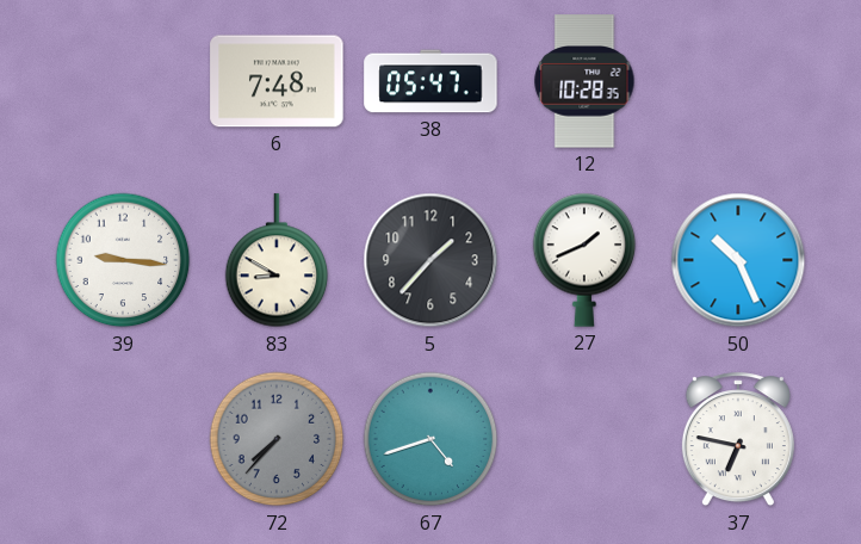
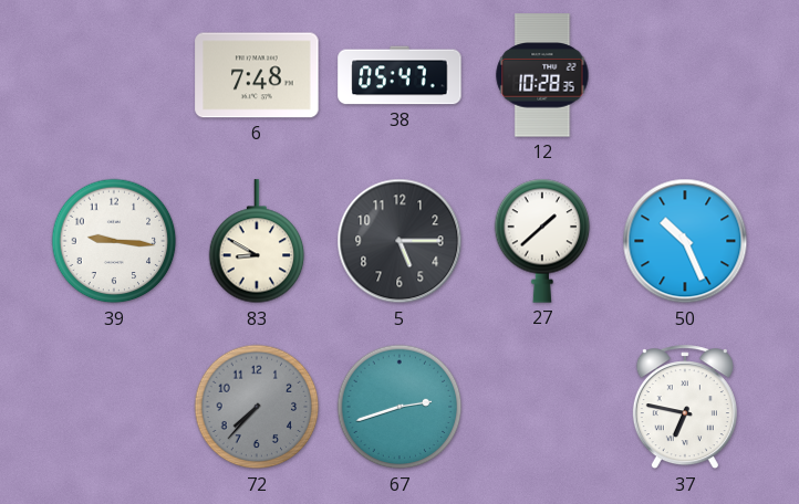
5: 1:37 -> 5:15 (399, 241)
27: 1:41 -> 1:38 (542, 241)
67: 4:42 -> 2:42 (399, 407)
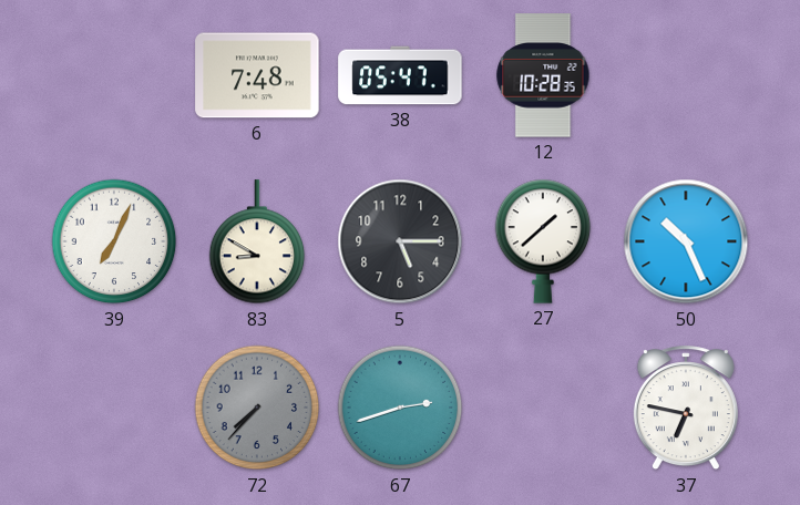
39: 9:16 -> 7:04 (114, 241)
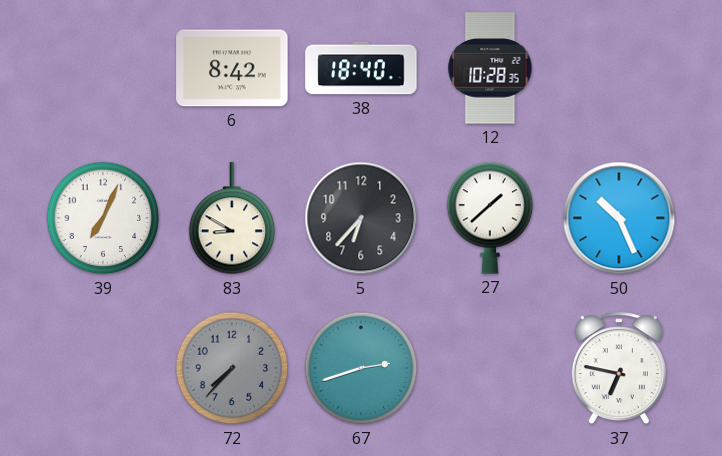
6: 7:48 -> 8:42 (232, 68)
38: 05:47 -> 18:40 (361, 68)
5: 5:15 -> 6:37 (361, 218)
